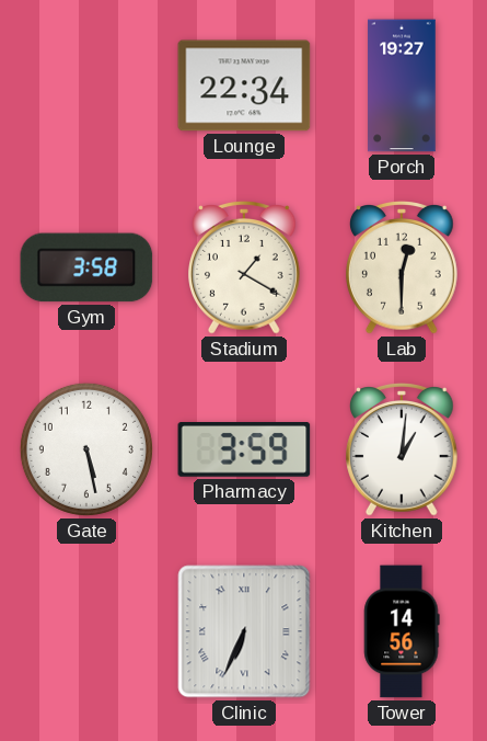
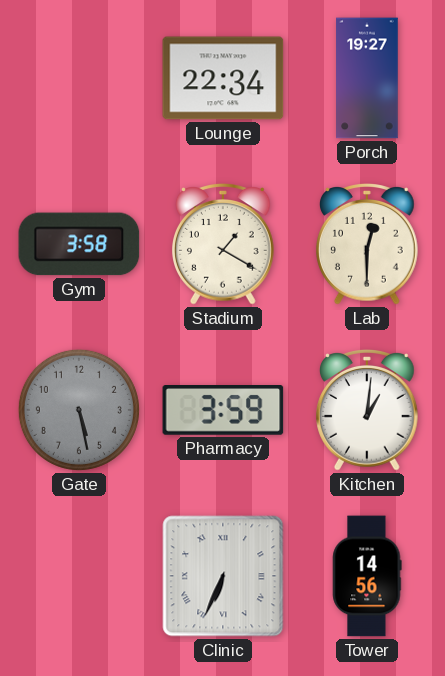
Gate dial: white -> grey (79, 410)
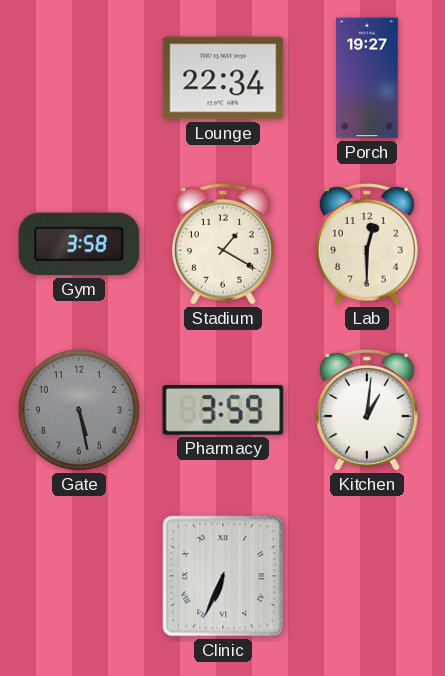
Tower: 14:56 -> none (367, 576)
